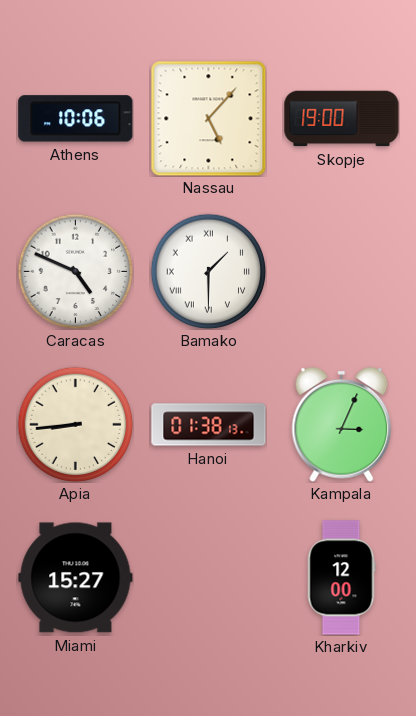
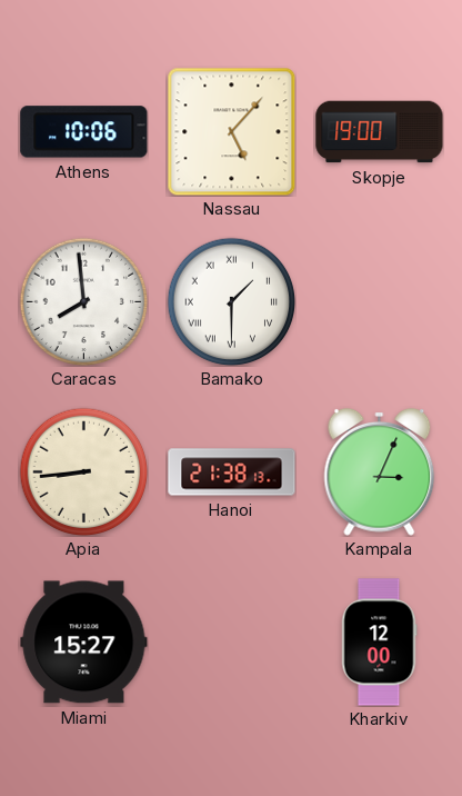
Caracas: 4:49 -> 7:59 (83, 301)
Hanoi: 01:38 -> 21:38 (232, 472)
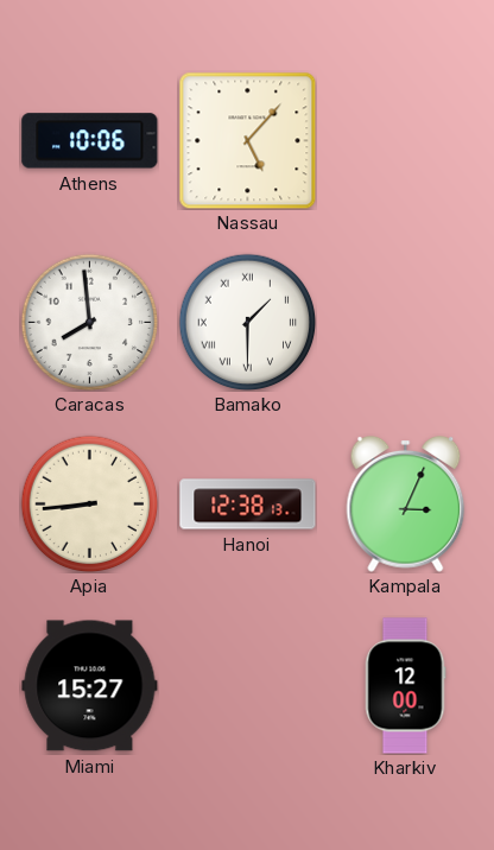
Skopje: 19:00 -> none (380, 132)
Hanoi: 21:38 -> 12:38 (248, 505)
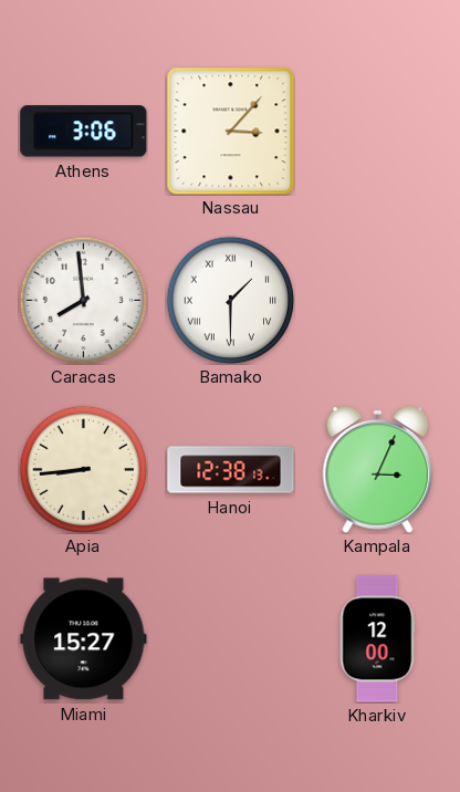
Athens: 10:06 -> 3:06 (84, 132)
Nassau: 5:07 -> 3:07 (230, 131)
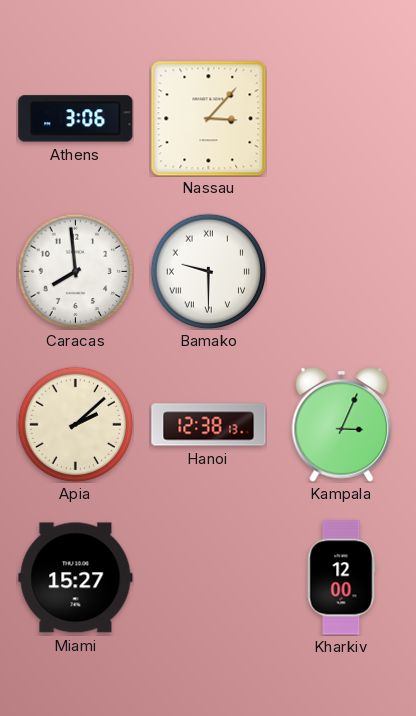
Bamako: 1:30 -> 9:30 (208, 271)
Apia: 8:44 -> 2:08 (75, 424)
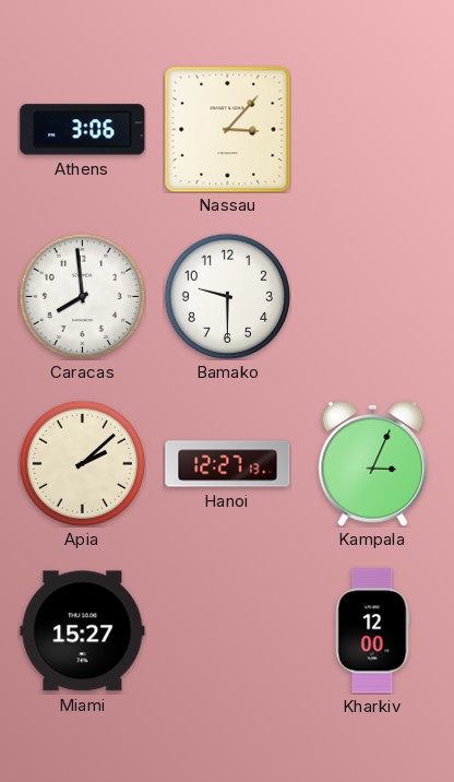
Bamako numerals: Roman -> Arabic (227, 296)
Hanoi: 12:38 -> 12:27 (228, 464)
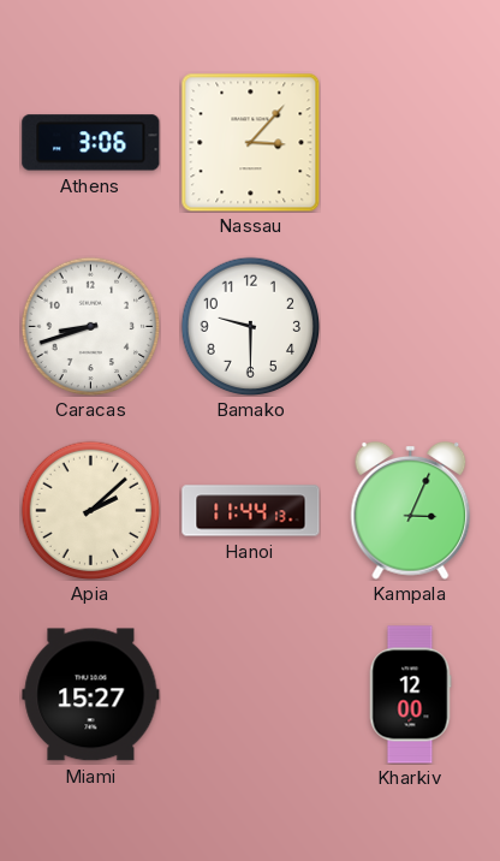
Caracas: 7:59 -> 8:42 (90, 326)
Hanoi: 12:27 -> 11:44 (251, 511)
